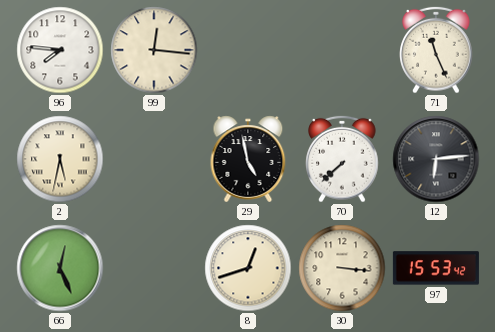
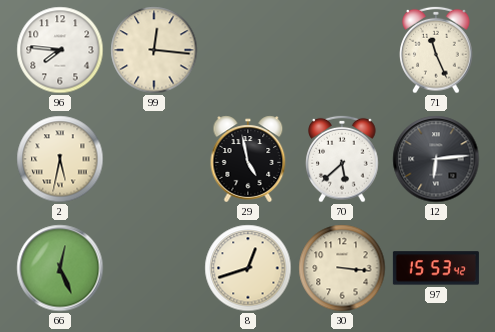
70: 7:38 -> 5:38 (342, 159)
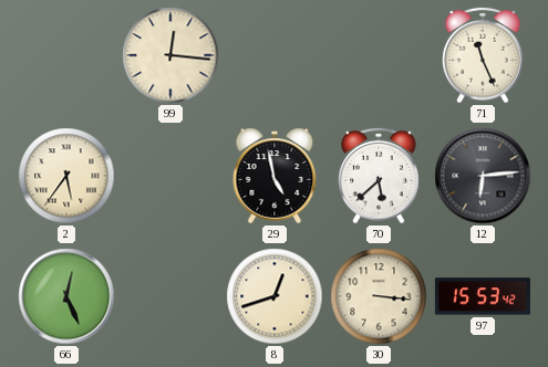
96: 7:46 -> none (60, 50)
2: 5:32 -> 5:36 (66, 176)
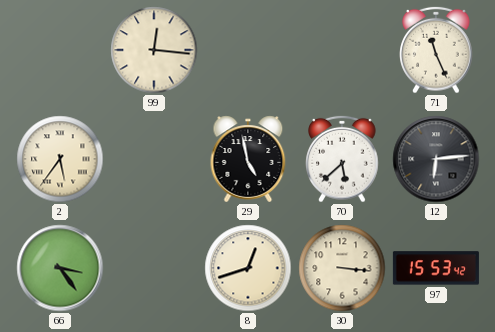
66: 12:26 -> 3:24 (60, 268)
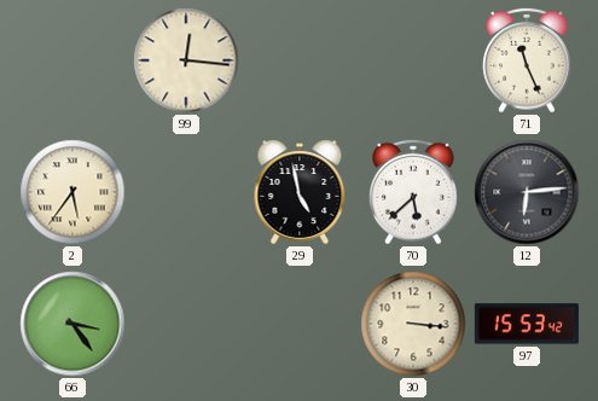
8: 12:42 -> none (248, 268)
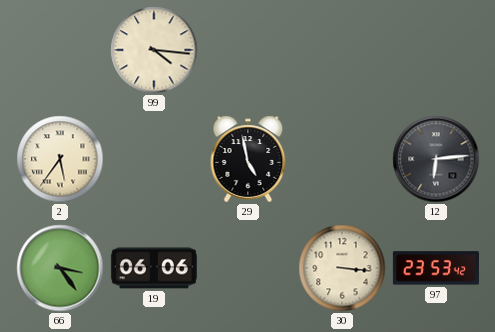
99: 12:16 -> 4:16 (154, 50)
71: 11:26 -> none (527, 60)
70: 5:38 -> none (413, 192)
19: none -> 06:06 (154, 268)
97: 15:53 -> 23:53 (436, 268)
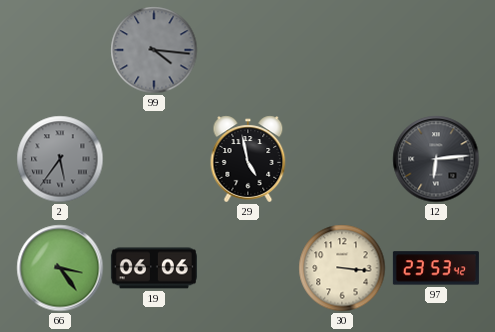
99 dial: cream -> grey (154, 50)
2 dial: cream -> grey (60, 159)
